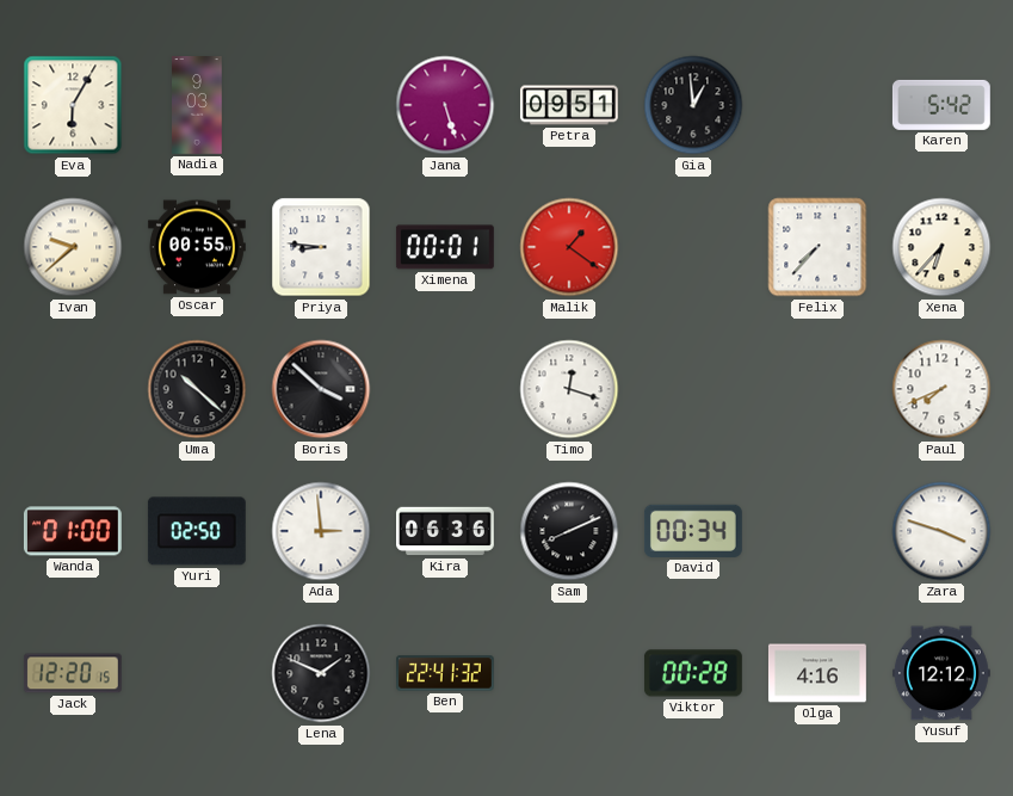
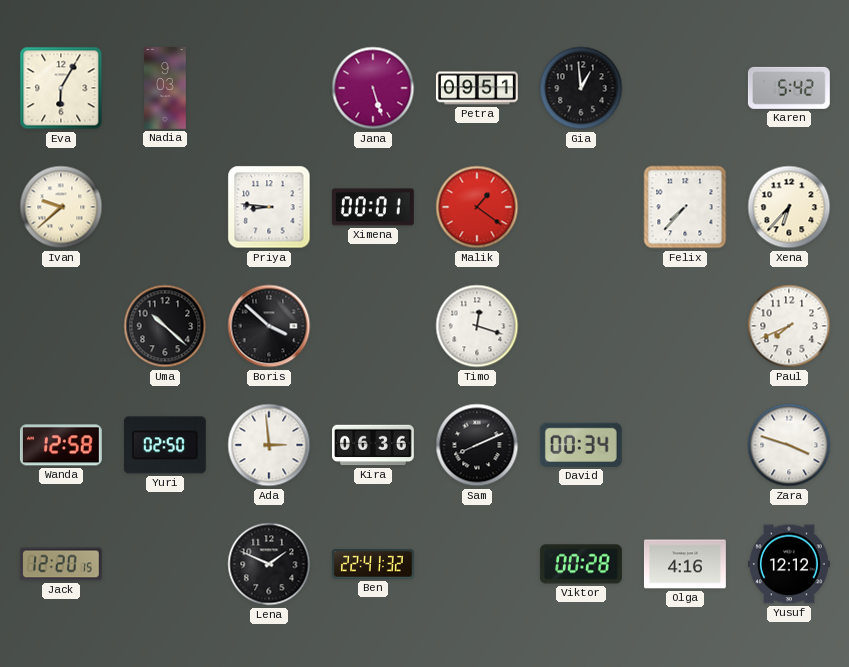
Oscar: 00:55 -> none (197, 247)
Wanda: 01:00 -> 12:58 (61, 445)
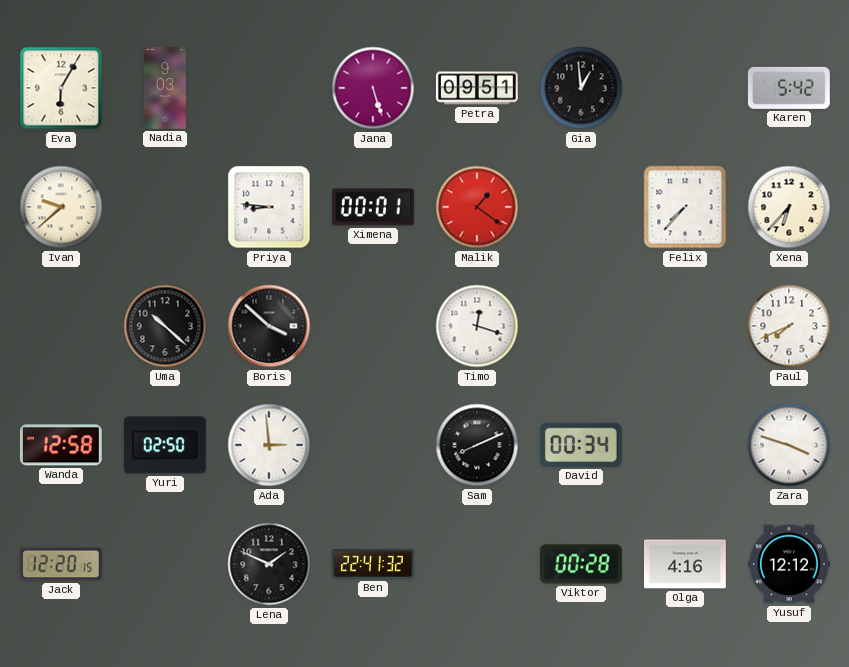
Kira: 06:36 -> none (374, 445)
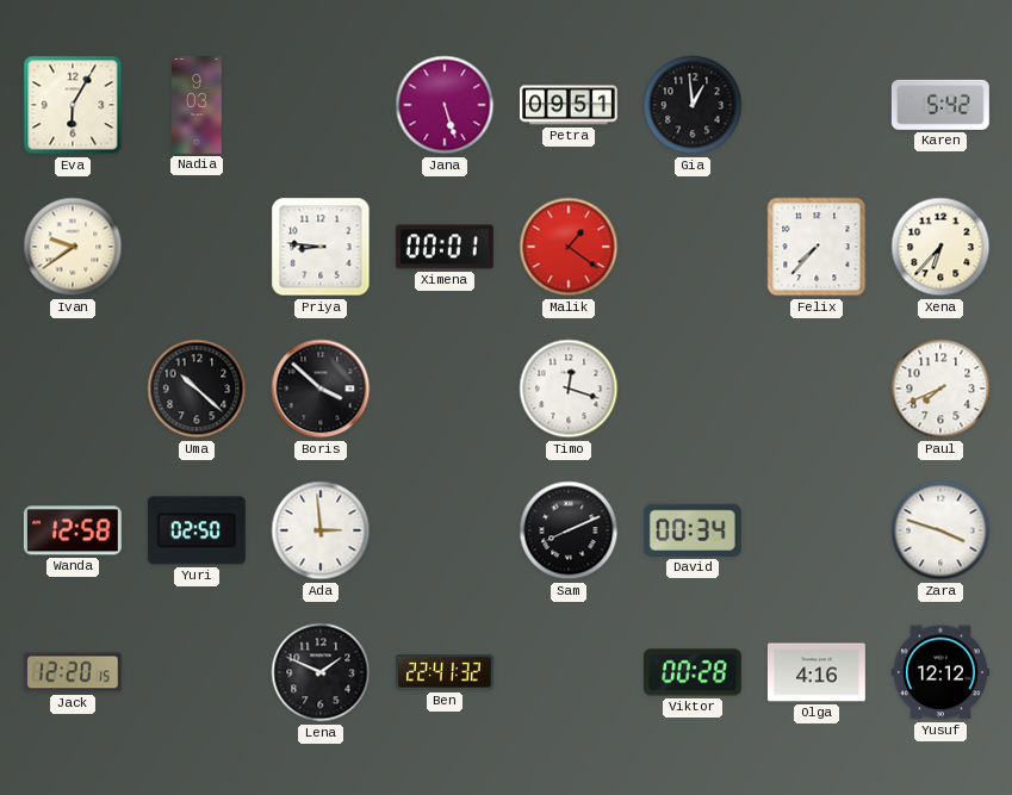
Ivan: 9:38 -> 9:39 (73, 247)
